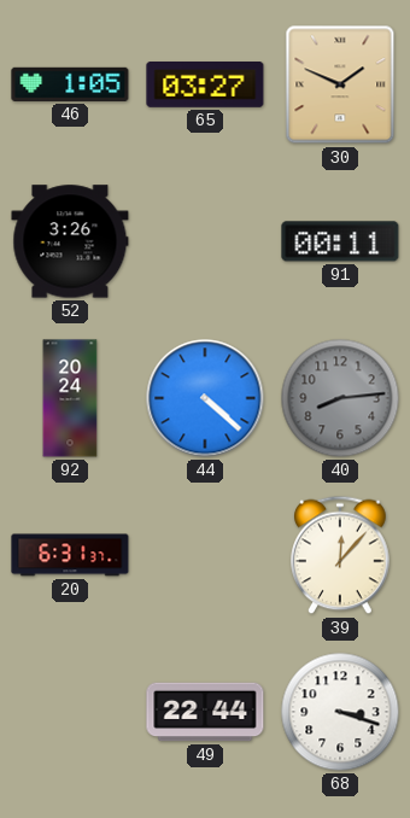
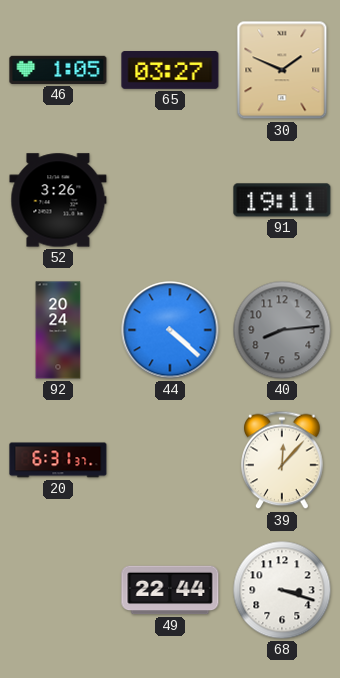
91: 00:11 -> 19:11 (282, 200)
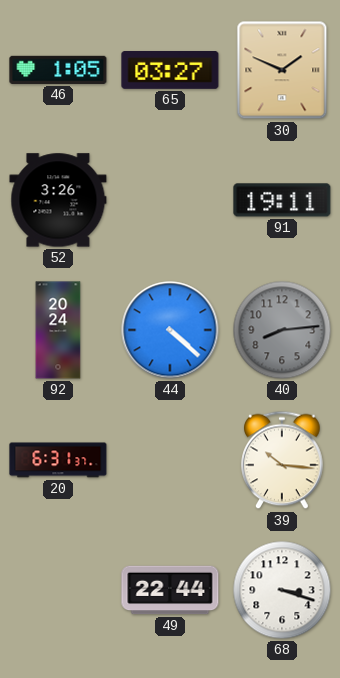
39: 12:07 -> 10:16 (282, 460)
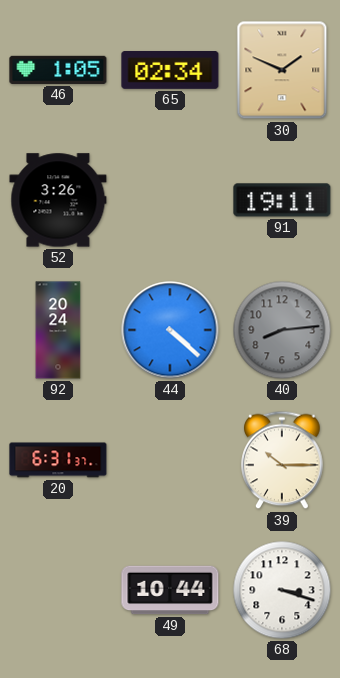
65: 03:27 -> 02:34 (170, 71)
39: 10:16 -> 10:15 (282, 460)
49: 22:44 -> 10:44 (170, 590)
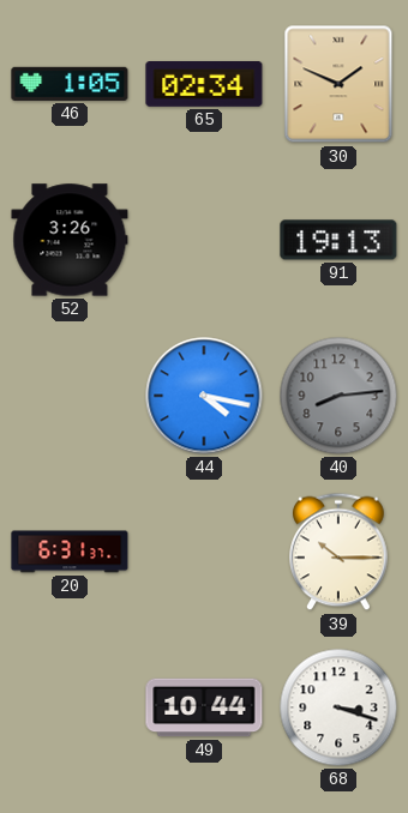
91: 19:11 -> 19:13 (338, 240)
92: 20:24 -> none (58, 330)
44: 4:22 -> 4:17 (204, 396)
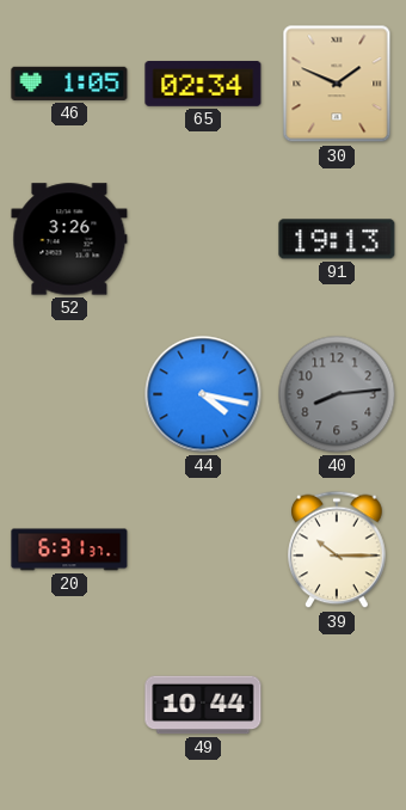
68: 3:18 -> none (338, 707)
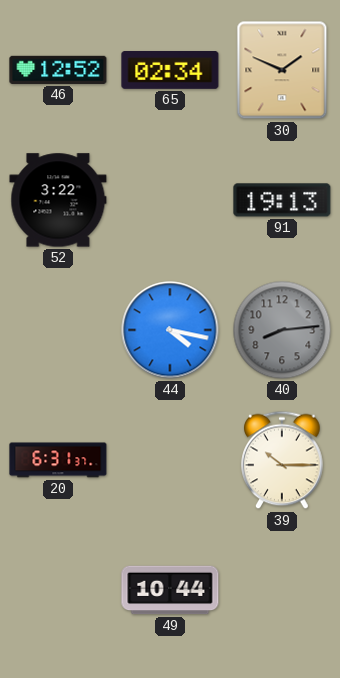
46: 1:05 -> 12:52 (58, 70)
52: 3:26 -> 3:22 (58, 200)
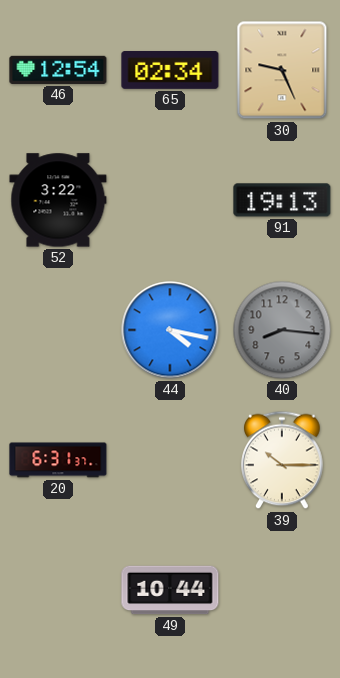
46: 12:52 -> 12:54 (58, 70)
30: 1:49 -> 9:26 (282, 70)
40: 8:14 -> 8:16 (282, 330)
